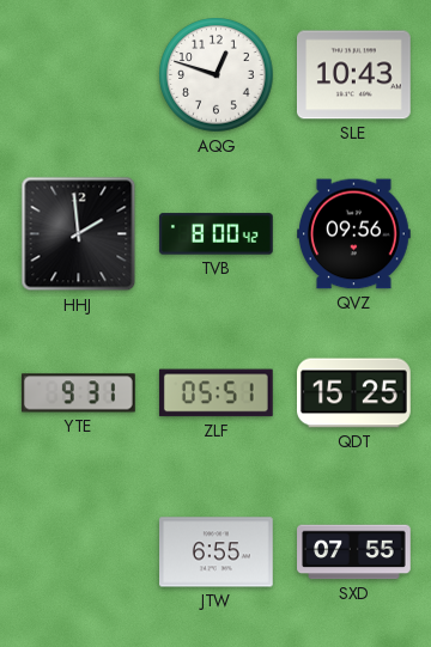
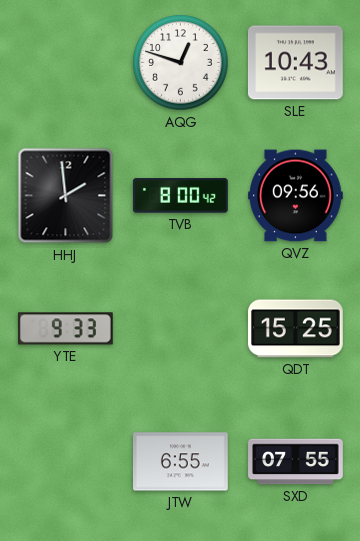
YTE: 9:31 -> 9:33 (65, 329)
ZLF: 05:51 -> none (215, 393)
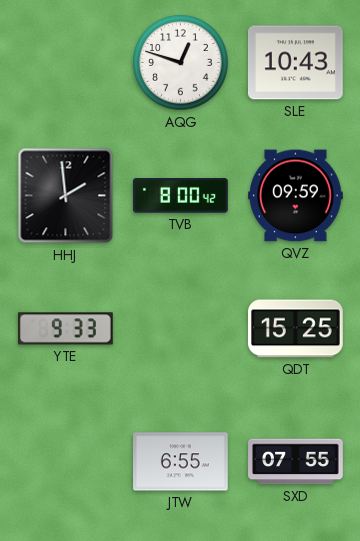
QVZ: 09:56 -> 09:59 (296, 196)
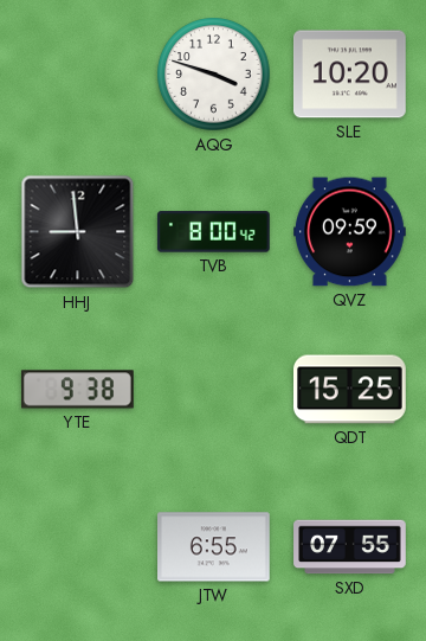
AQG: 12:48 -> 3:48 (214, 75)
SLE: 10:43 -> 10:20 (350, 75)
HHJ: 1:59 -> 8:59 (78, 232)
YTE: 9:33 -> 9:38 (77, 390)
